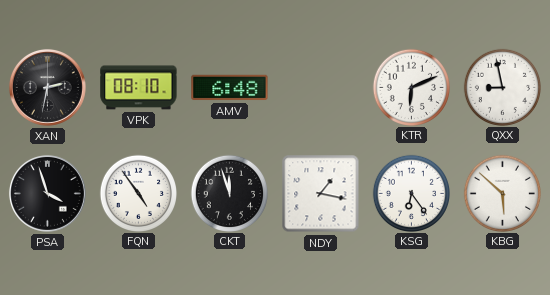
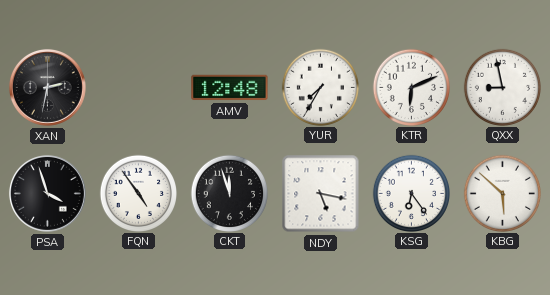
VPK: 08:10 -> none (139, 88)
AMV: 6:48 -> 12:48 (230, 88)
YUR: none -> 7:35 (320, 87)
NDY: 1:17 -> 5:17 (321, 194)
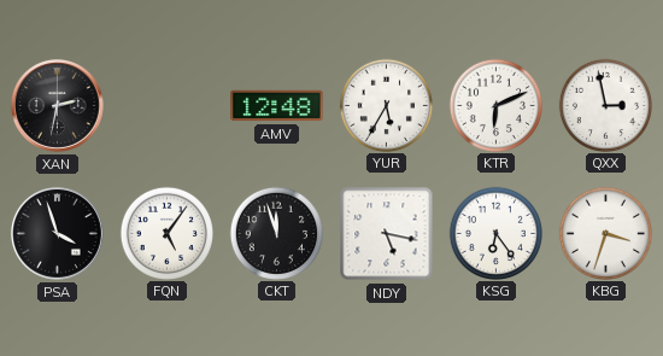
YUR: 7:35 -> 5:35 (386, 105)
QXX: 8:58 -> 2:58 (605, 105)
FQN: 4:54 -> 5:06 (166, 233)
KBG: 5:52 -> 3:33 (605, 233)
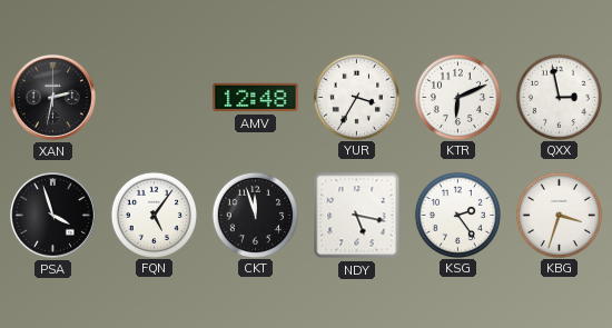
YUR: 5:35 -> 3:35 (356, 97)
KSG: 6:24 -> 2:24 (457, 215)
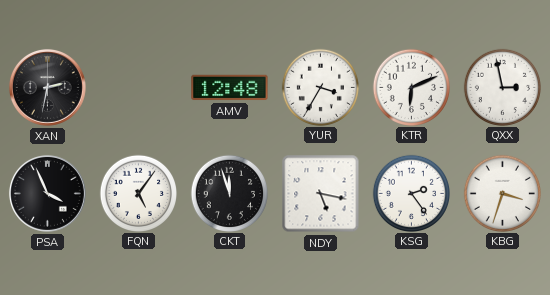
PSA: 3:57 -> 3:56 (47, 193)
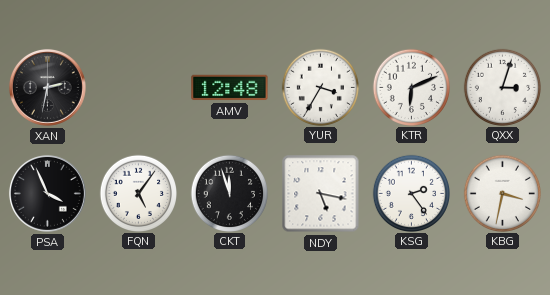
QXX: 2:58 -> 3:03 (502, 87)
KBG: 3:33 -> 3:32 (502, 193)
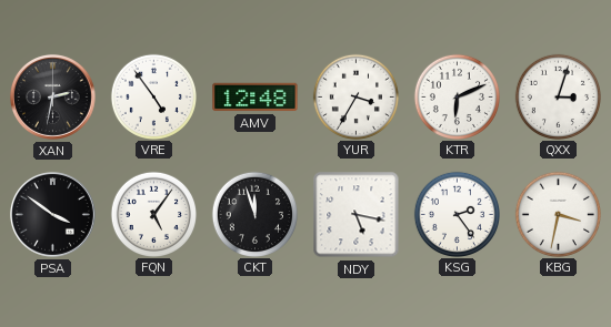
VRE: none -> 4:54 (153, 96)
PSA: 3:56 -> 3:51 (52, 214)
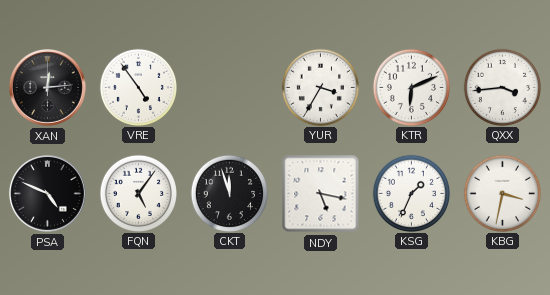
XAN: 2:32 -> 12:14 (47, 87)
AMV: 12:48 -> none (256, 98)
QXX: 3:03 -> 3:44 (502, 87)
PSA: 3:51 -> 4:49 (47, 193)
KSG: 2:24 -> 1:34 (411, 193)
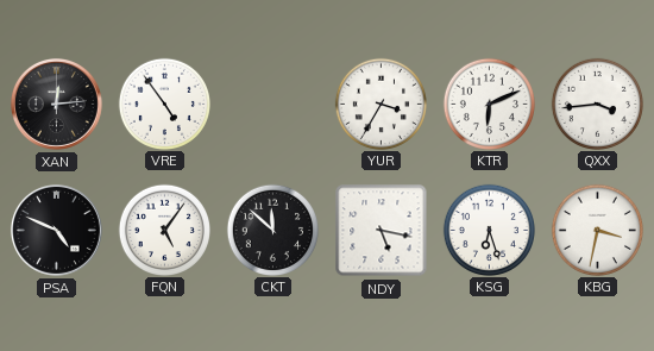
CKT: 11:57 -> 11:52 (272, 230)
KSG: 1:34 -> 6:27 (489, 230)
